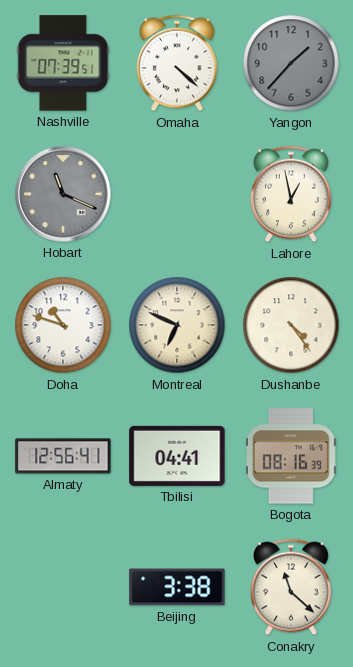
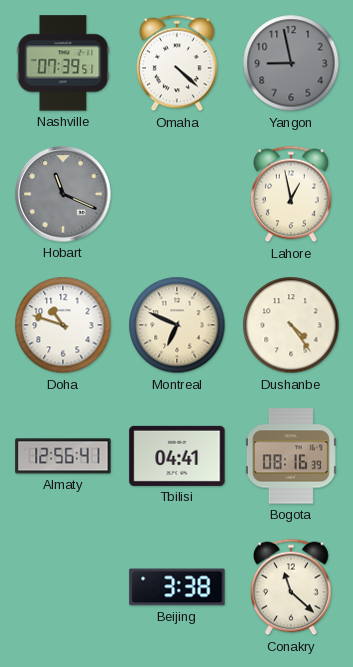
Yangon: 1:37 -> 8:58 (291, 63)
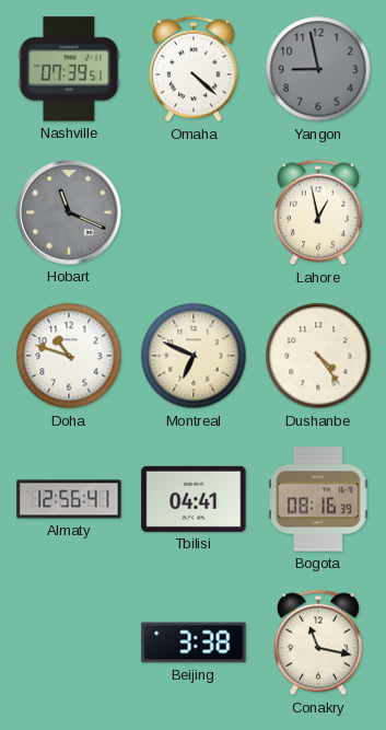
Conakry: 11:22 -> 11:17 (318, 642)
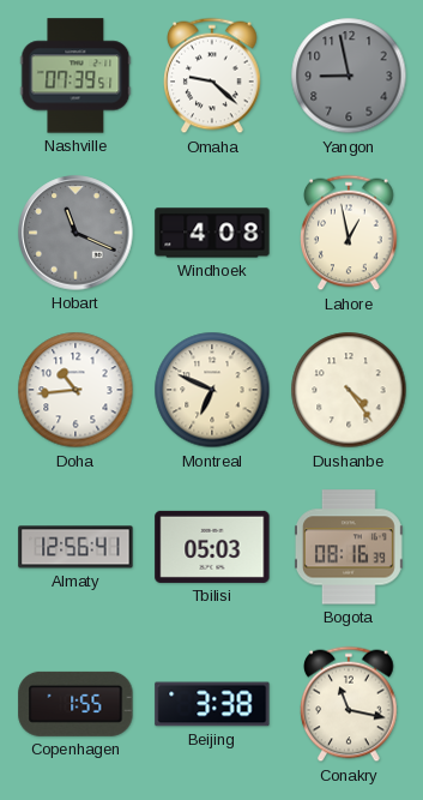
Omaha: 4:22 -> 9:22 (212, 76)
Windhoek: none -> 4:08 (212, 233)
Doha: 10:48 -> 10:44 (75, 390)
Tbilisi: 04:41 -> 05:03 (212, 547)
Copenhagen: none -> 1:55 (75, 704)
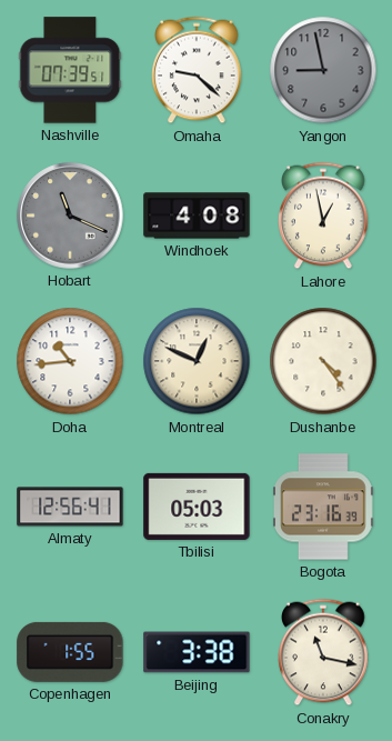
Montreal: 6:49 -> 12:49 (197, 361)
Bogota: 08:16 -> 23:16 (323, 507)
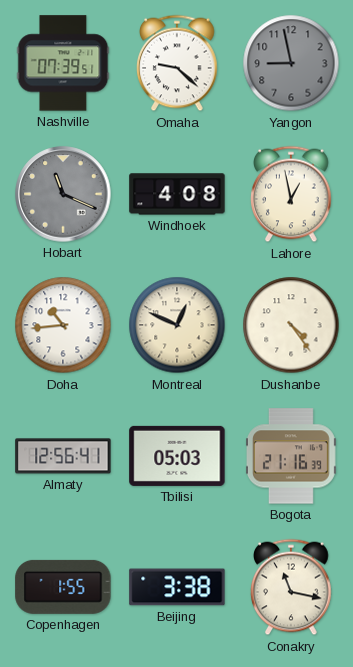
Bogota: 23:16 -> 21:16 (291, 456)
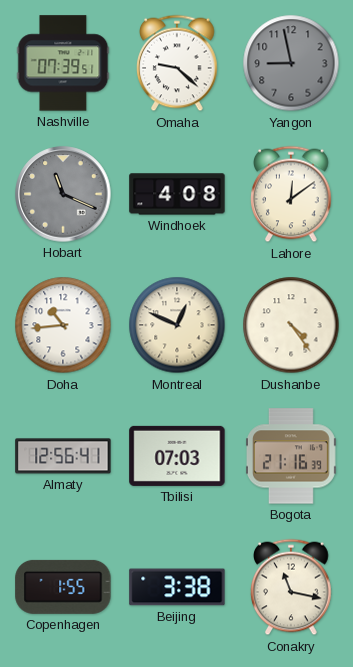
Lahore: 12:58 -> 12:09 (291, 194)
Tbilisi: 05:03 -> 07:03 (177, 456)
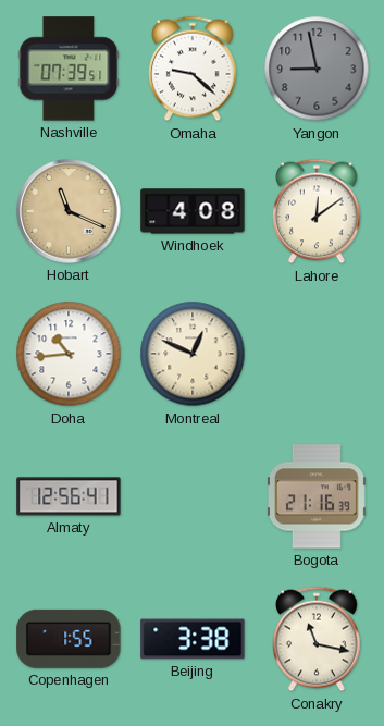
Hobart dial: grey -> champagne (69, 211)
Dushanbe: 4:24 -> none (291, 325)
Tbilisi: 07:03 -> none (177, 456)
